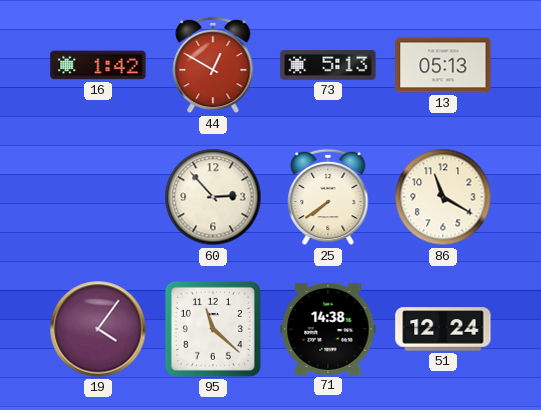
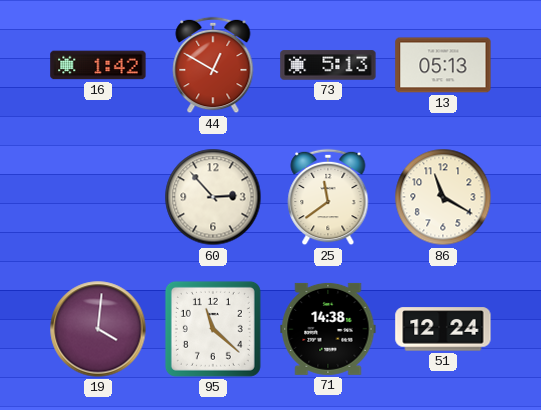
25: 7:39 -> 11:39 (328, 197)
19: 4:06 -> 4:01 (98, 329)
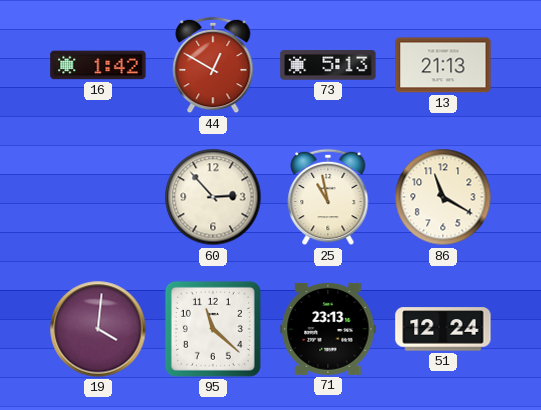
13: 05:13 -> 21:13 (443, 65)
25: 11:39 -> 10:58 (328, 197)
71: 14:38 -> 23:13 (328, 329)
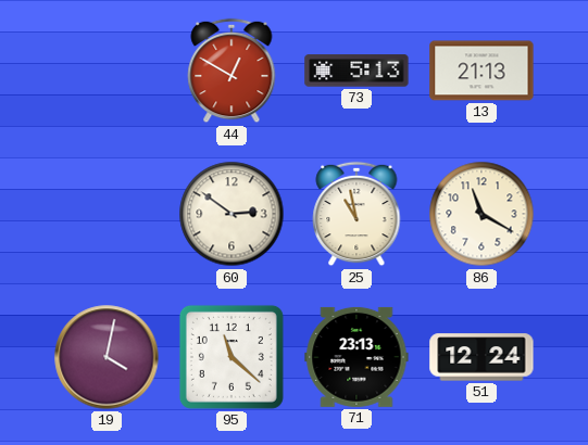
16: 1:42 -> none (98, 65)
60: 2:53 -> 2:51 (232, 214)
19: 4:01 -> 4:02 (107, 357)
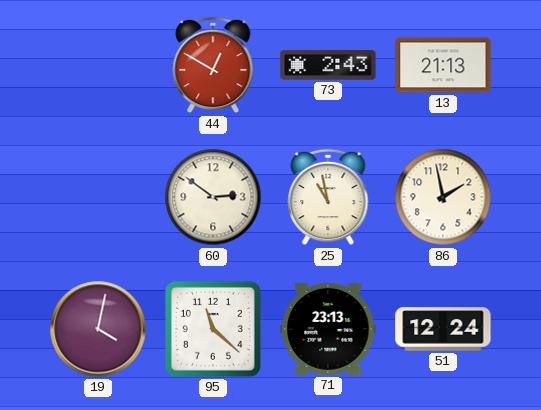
73: 5:13 -> 2:43 (328, 65)
86: 11:20 -> 1:58 (443, 197)
